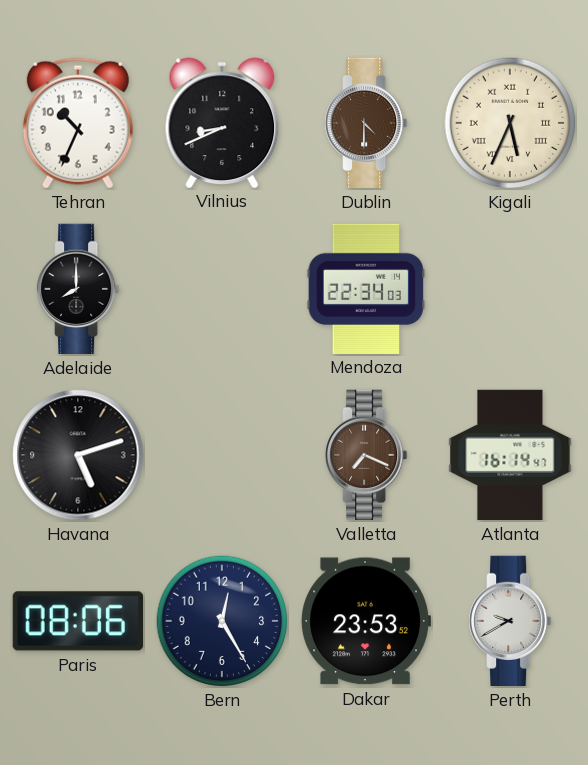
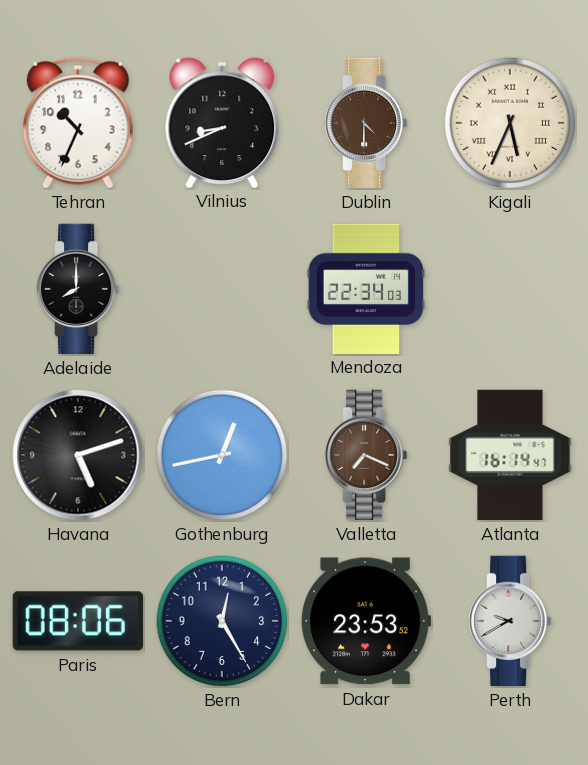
Gothenburg: none -> 12:43 (222, 455)
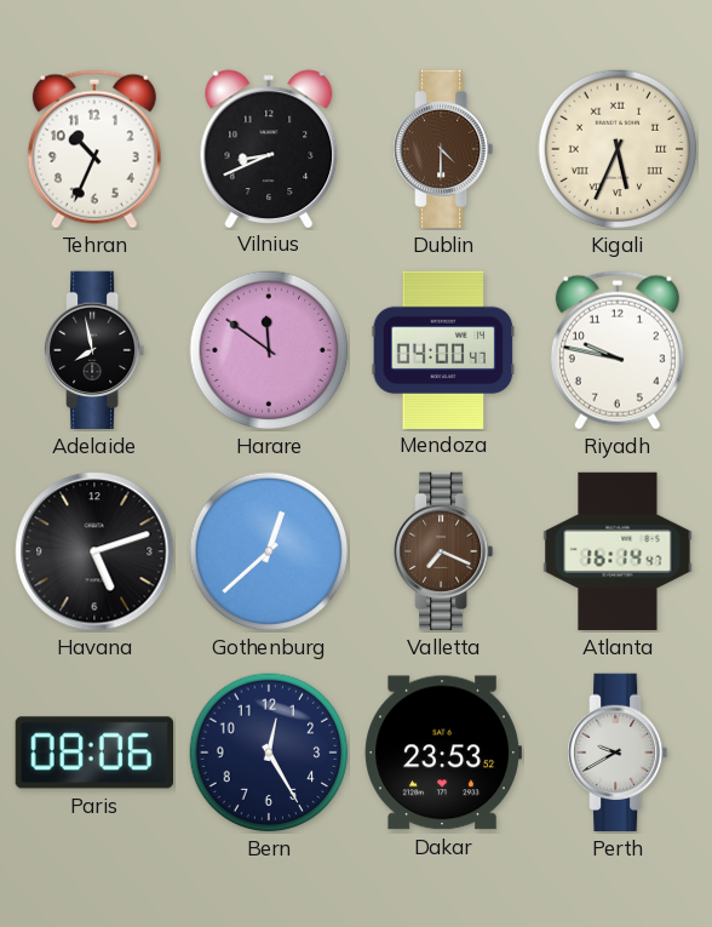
Adelaide: 8:00 -> 7:58 (96, 350)
Harare: none -> 11:51 (269, 350)
Mendoza: 22:34 -> 04:00 (443, 349)
Riyadh: none -> 9:47 (618, 350)
Gothenburg: 12:43 -> 12:38 (269, 551)
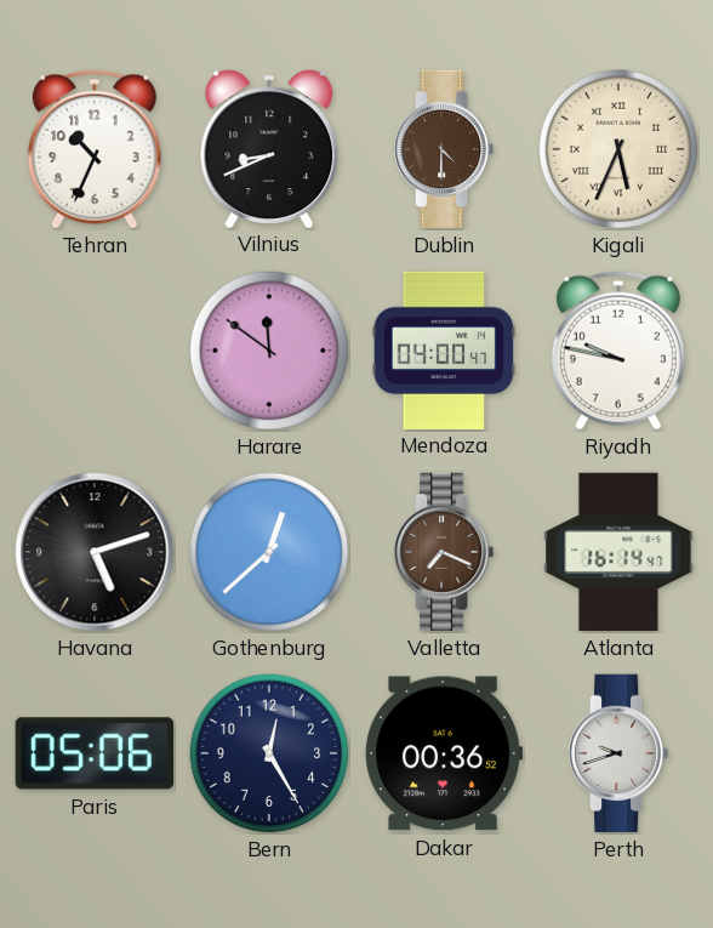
Adelaide: 7:58 -> none (96, 350)
Paris: 08:06 -> 05:06 (93, 753)
Dakar: 23:53 -> 00:36 (444, 753)
Perth: 9:40 -> 9:42 (620, 753)
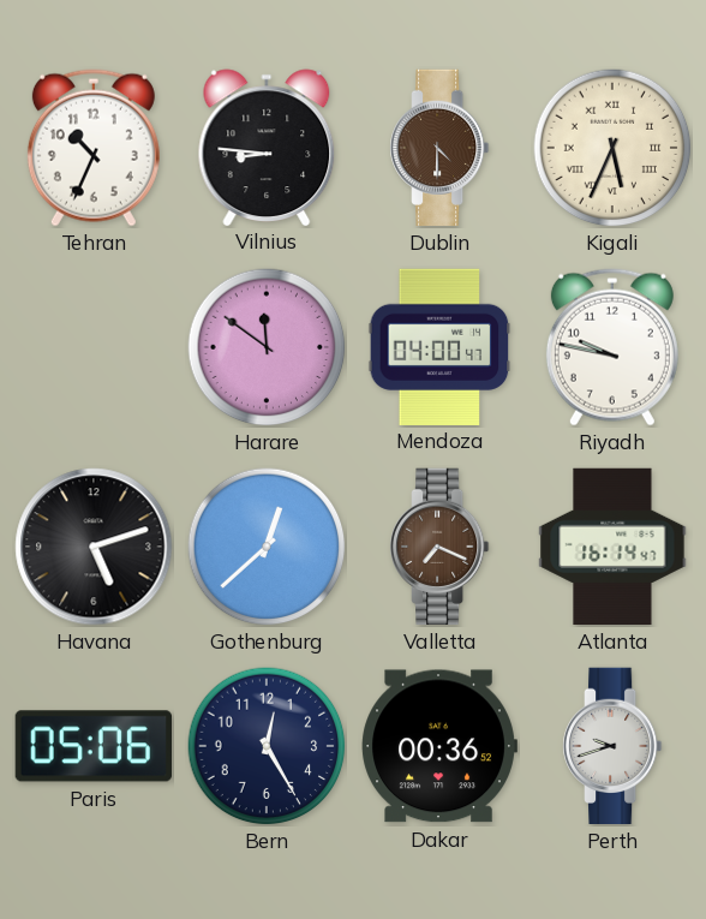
Vilnius: 8:41 -> 8:46 (267, 147)
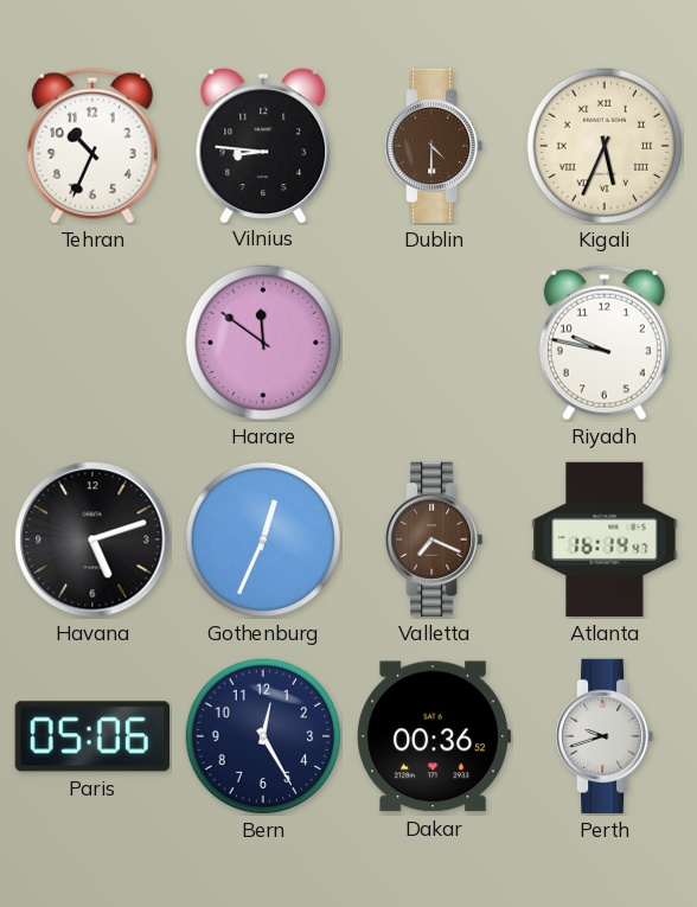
Mendoza: 04:00 -> none (439, 346)
Gothenburg: 12:38 -> 12:34 (263, 539)
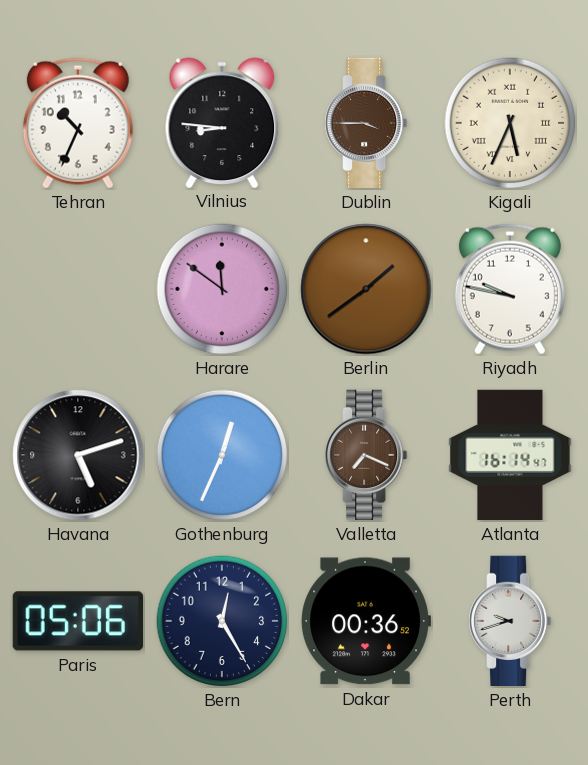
Dublin: 4:30 -> 3:45 (367, 123)
Berlin: none -> 1:39 (366, 289)
